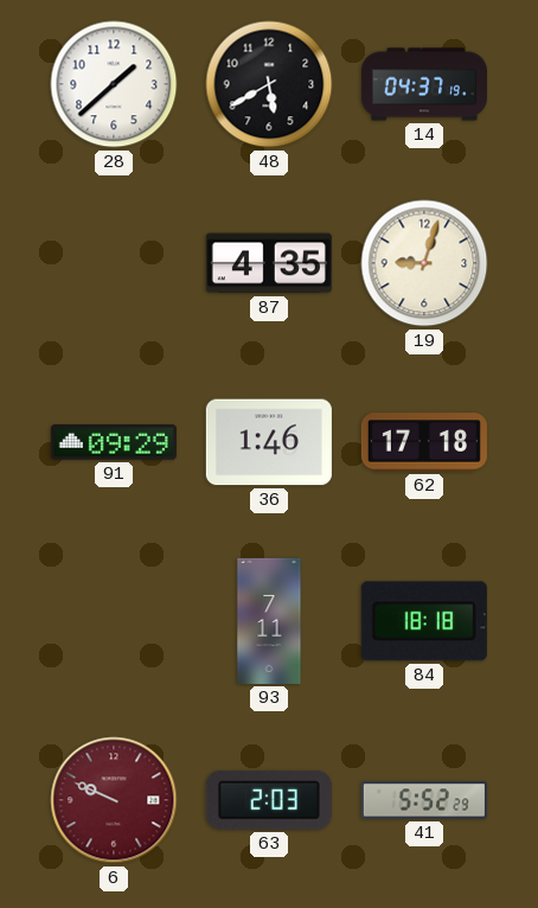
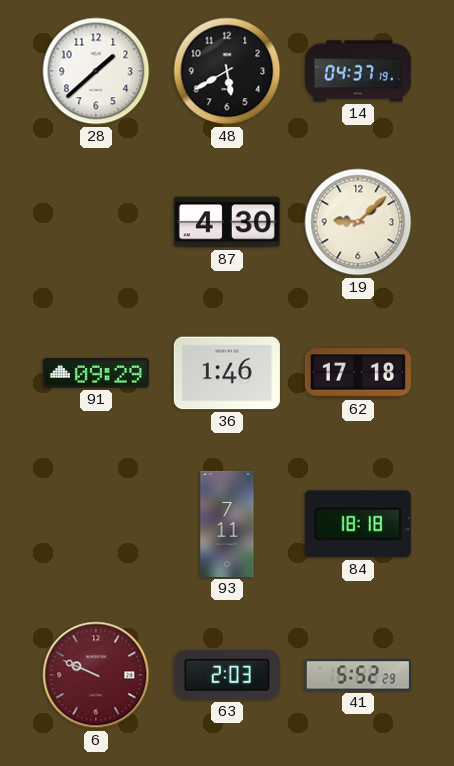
87: 4:35 -> 4:30 (227, 222)
19: 9:03 -> 9:08 (358, 222)
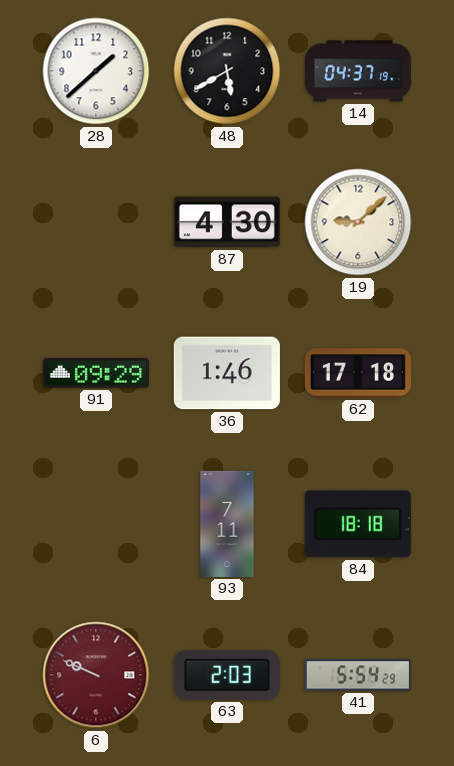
41: 5:52 -> 5:54 (358, 675)
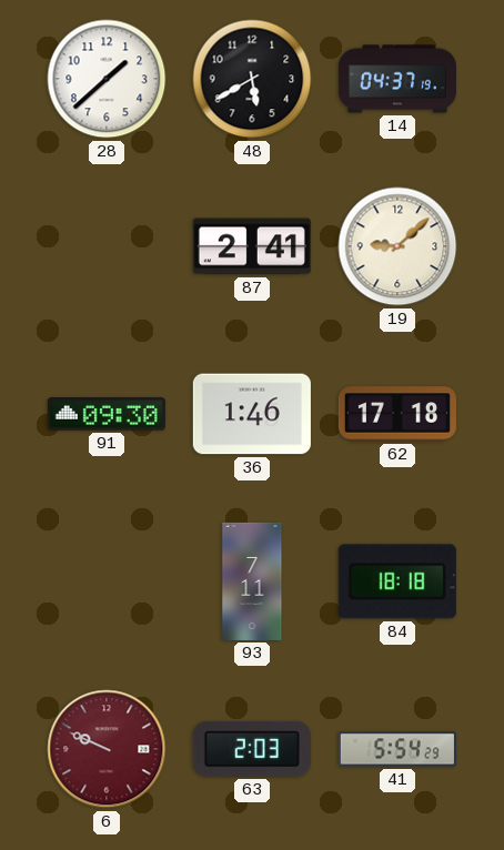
87: 4:30 -> 2:41 (252, 246)
91: 09:29 -> 09:30 (107, 414)
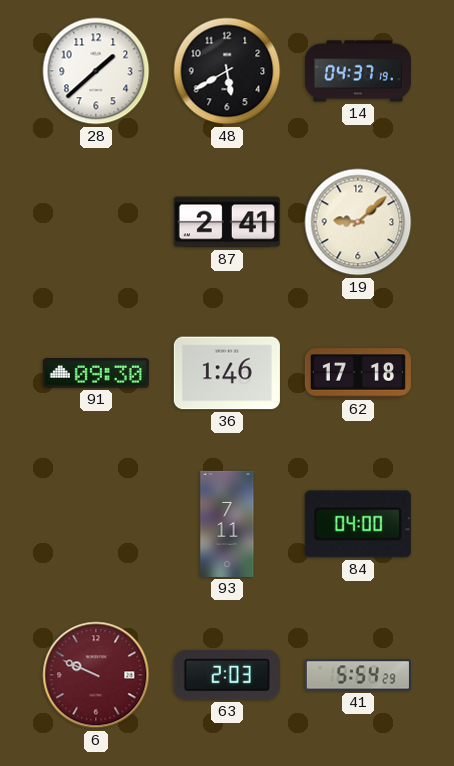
84: 18:18 -> 04:00 (358, 524)
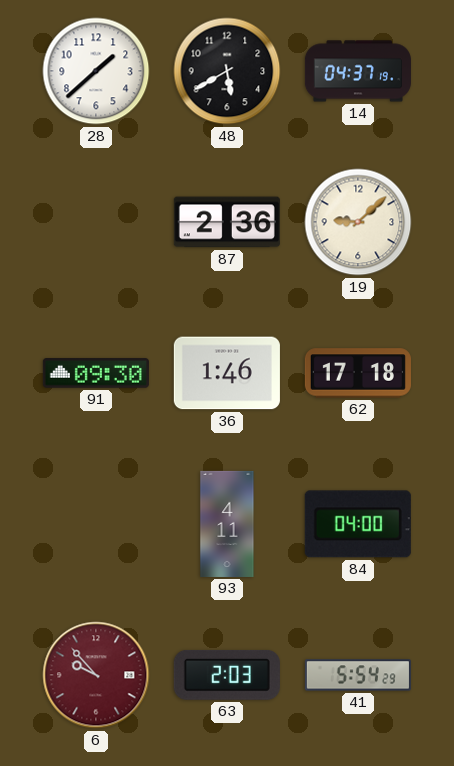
87: 2:41 -> 2:36 (227, 222)
93: 7:11 -> 4:11 (227, 524)
6: 9:49 -> 9:53 (96, 675)
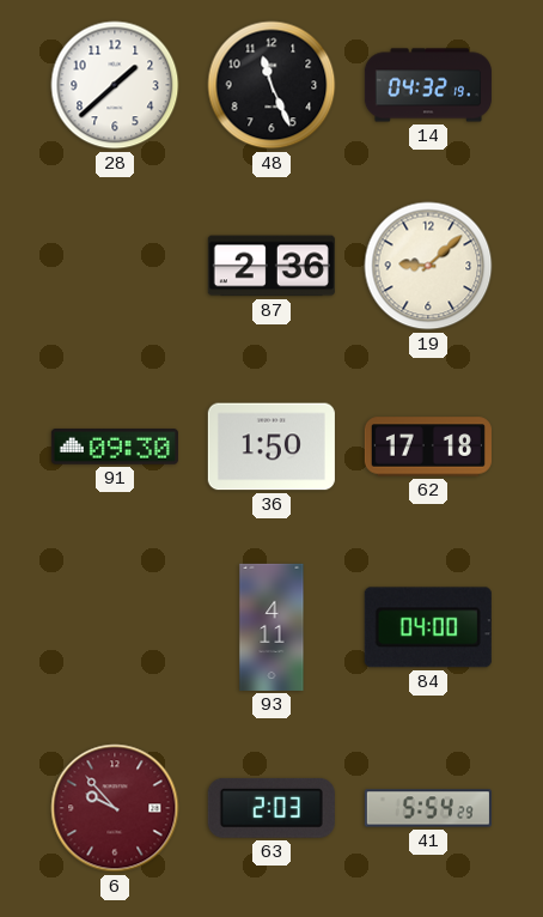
48: 5:40 -> 11:26 (271, 85)
14: 04:37 -> 04:32 (428, 85)
36: 1:46 -> 1:50 (271, 447)
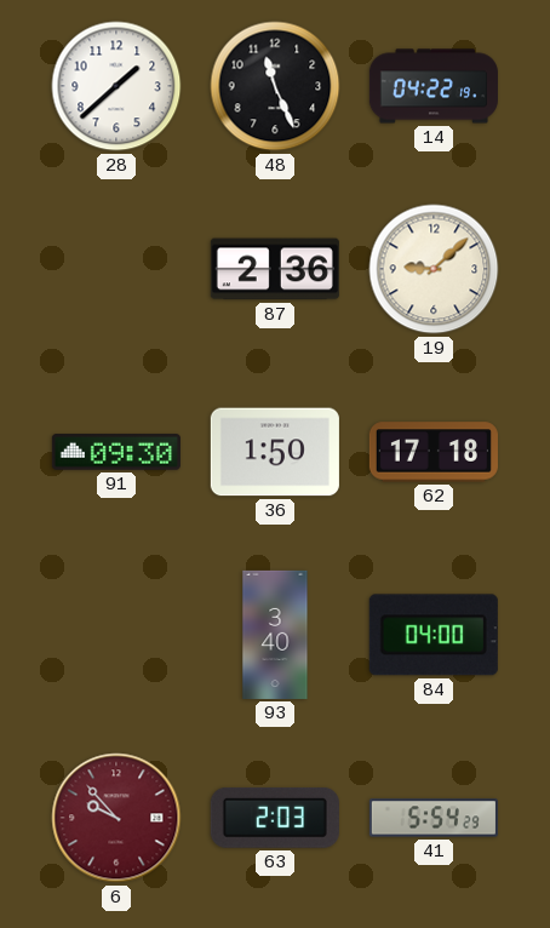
14: 04:32 -> 04:22 (434, 86)
93: 4:11 -> 3:40 (275, 635)
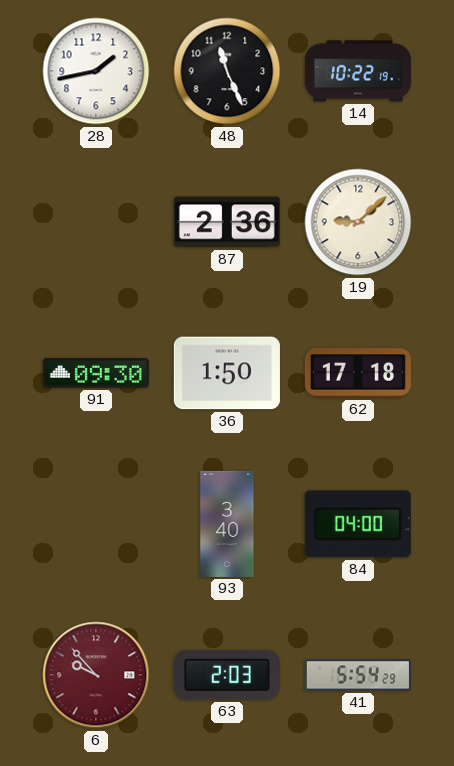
28: 1:38 -> 1:43 (96, 71)
14: 04:22 -> 10:22 (358, 71)
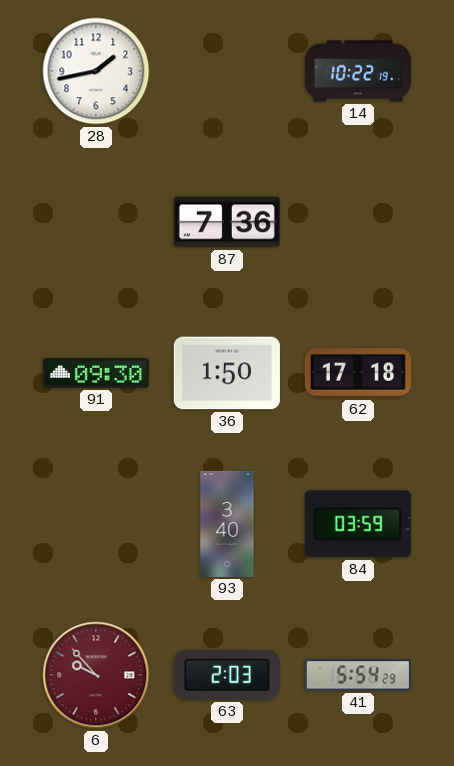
48: 11:26 -> none (227, 71)
87: 2:36 -> 7:36 (227, 222)
19: 9:08 -> none (358, 222)
84: 04:00 -> 03:59 (358, 524)
